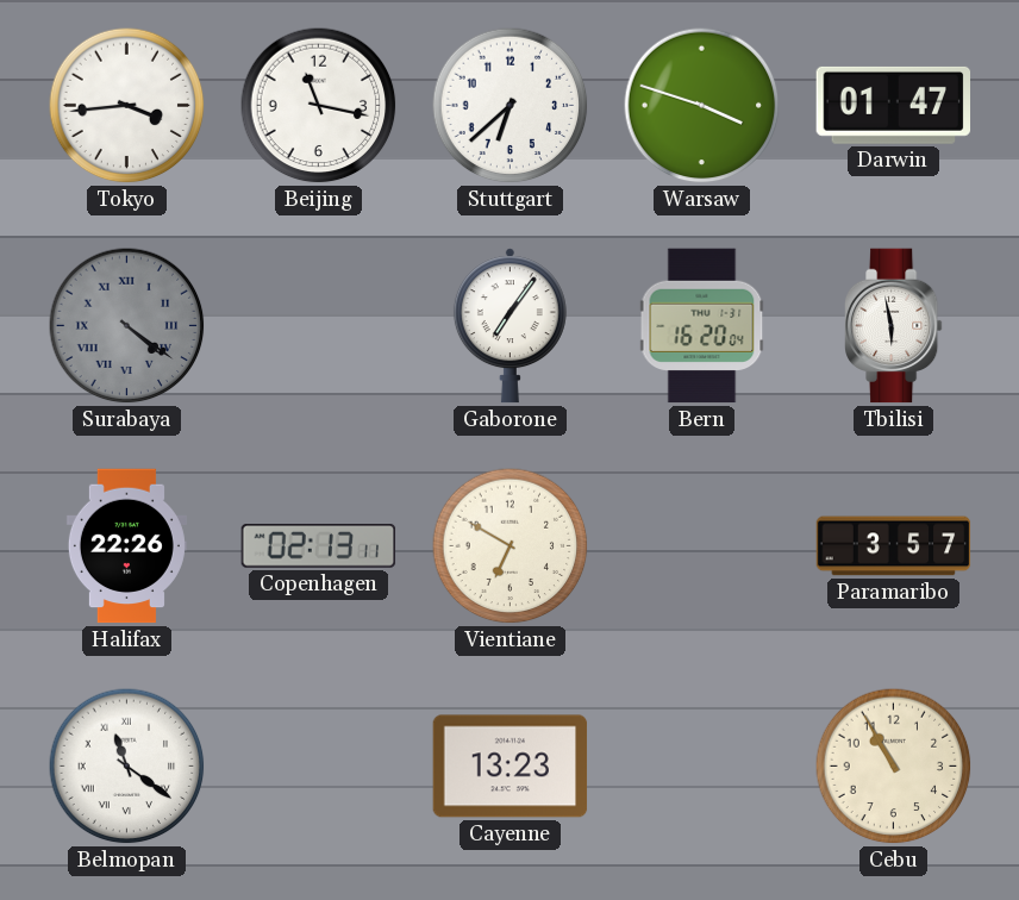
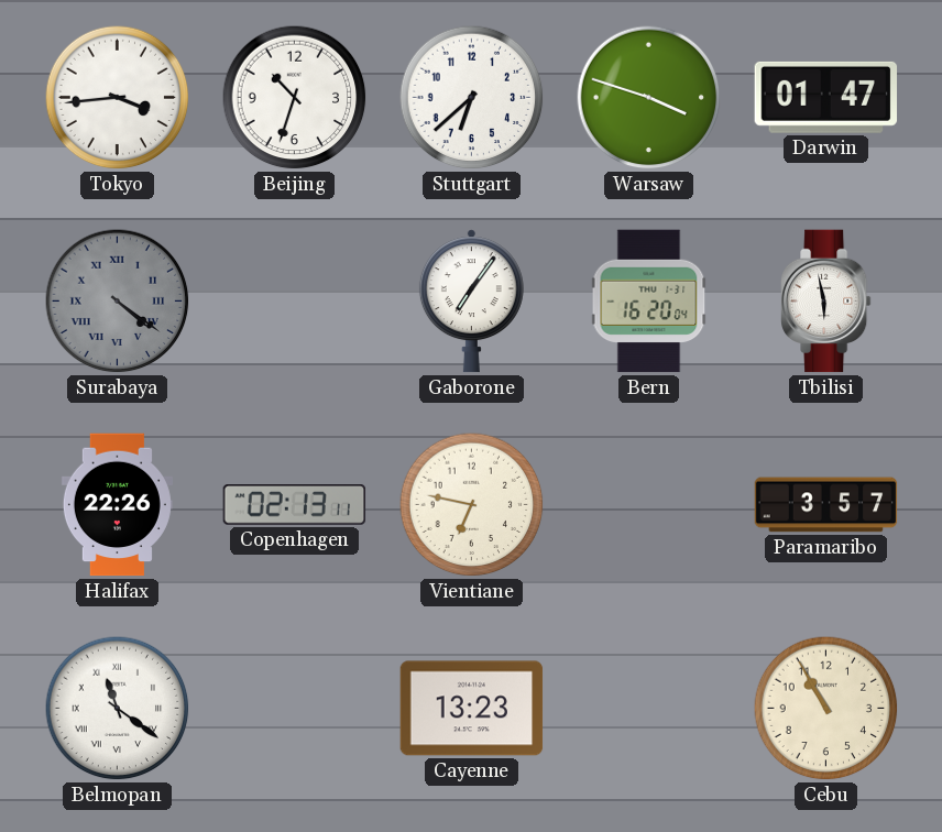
Beijing: 11:17 -> 10:33 (295, 98)
Vientiane: 6:50 -> 6:47 (472, 505)
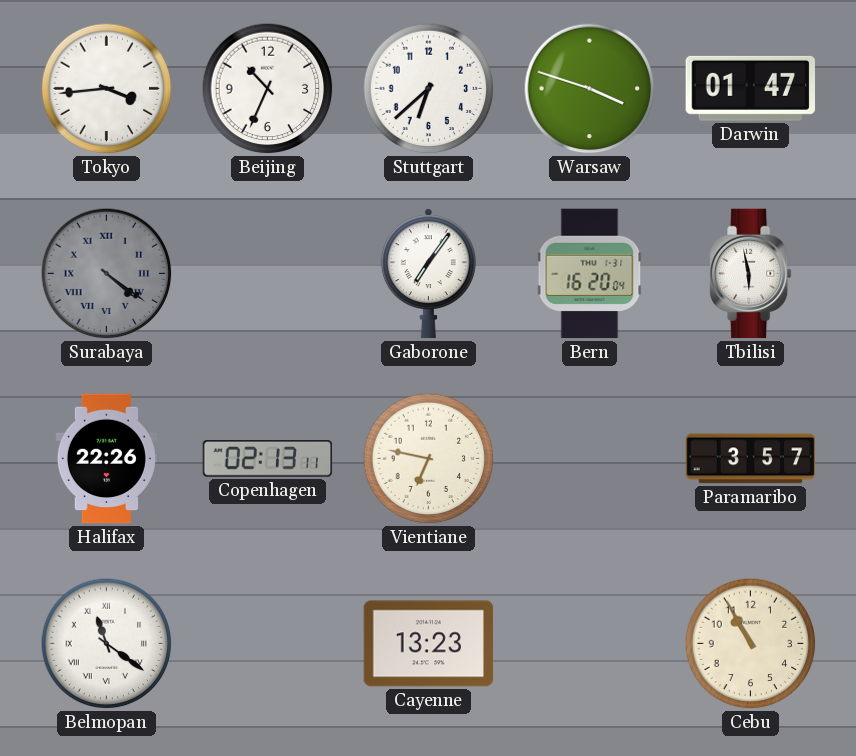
Beijing: 10:33 -> 10:34 (268, 89)
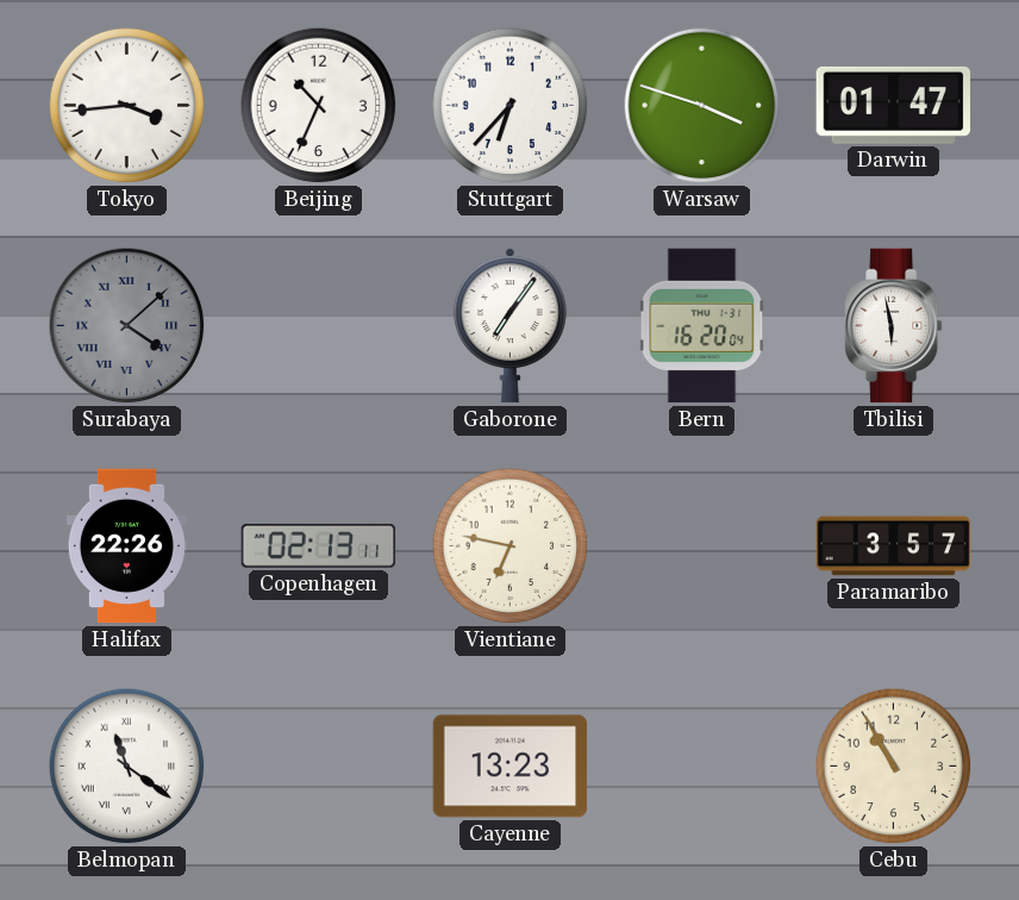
Stuttgart: 6:38 -> 6:37 (511, 106)
Surabaya: 4:21 -> 4:08 (127, 326)
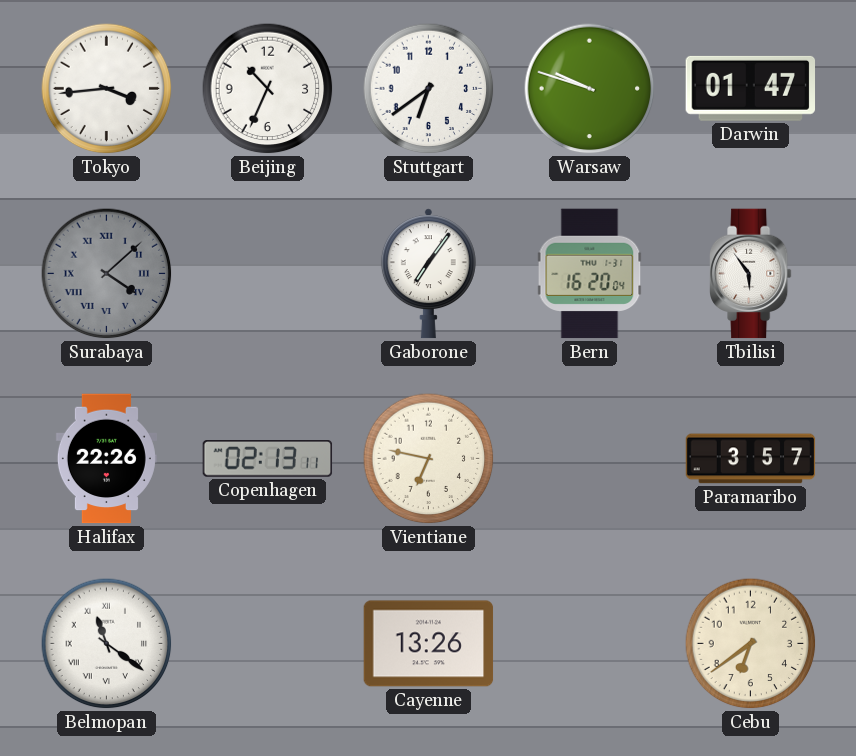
Stuttgart: 6:37 -> 6:39 (429, 89)
Warsaw: 3:48 -> 9:48 (590, 89)
Tbilisi: 5:58 -> 5:54 (751, 274)
Cayenne: 13:23 -> 13:26 (429, 644)
Cebu: 10:55 -> 6:39 (751, 644)
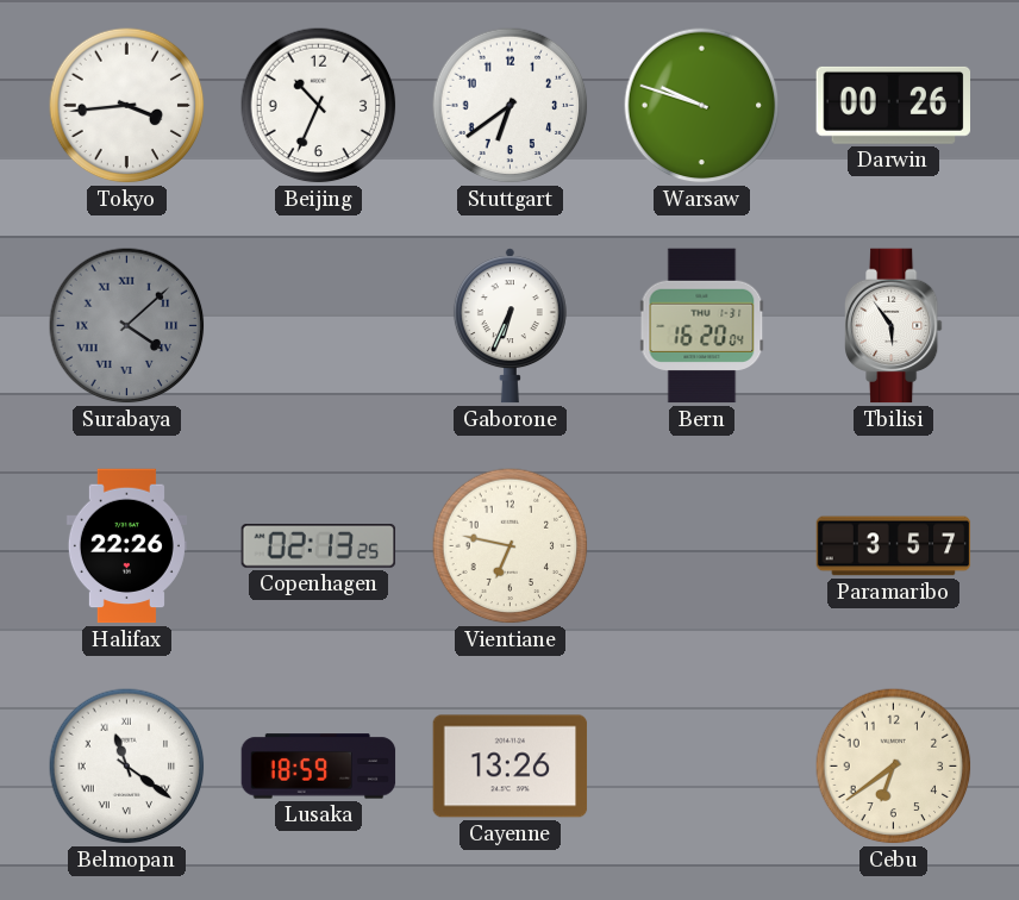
Darwin: 01:47 -> 00:26 (894, 105)
Gaborone: 7:06 -> 6:34 (509, 326)
Copenhagen: 02:13:11 -> 02:13:25 (319, 546)
Lusaka: none -> 18:59 (319, 767)
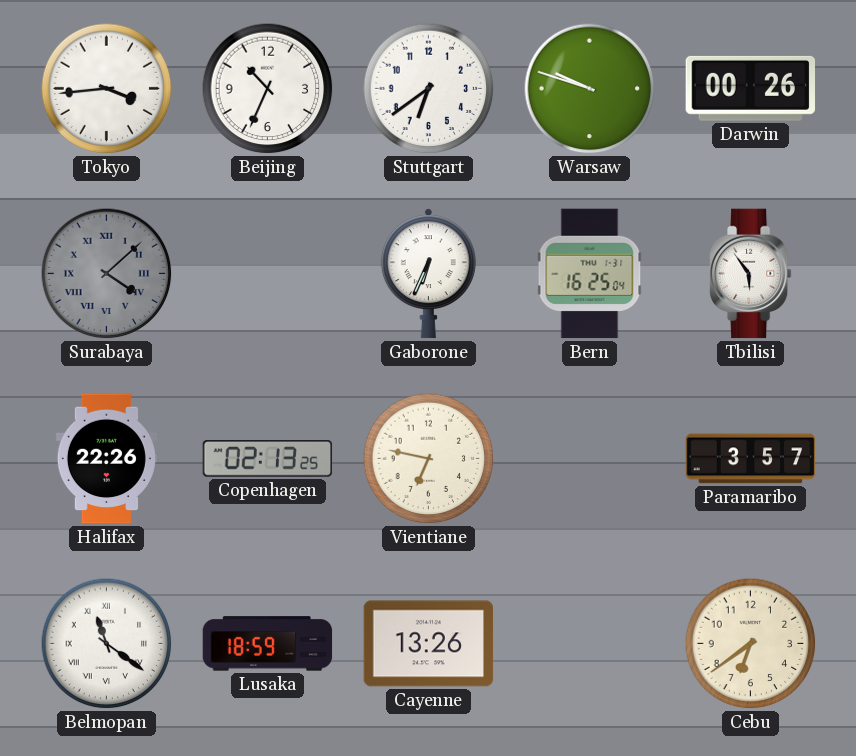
Bern: 16:20 -> 16:25 (590, 274)
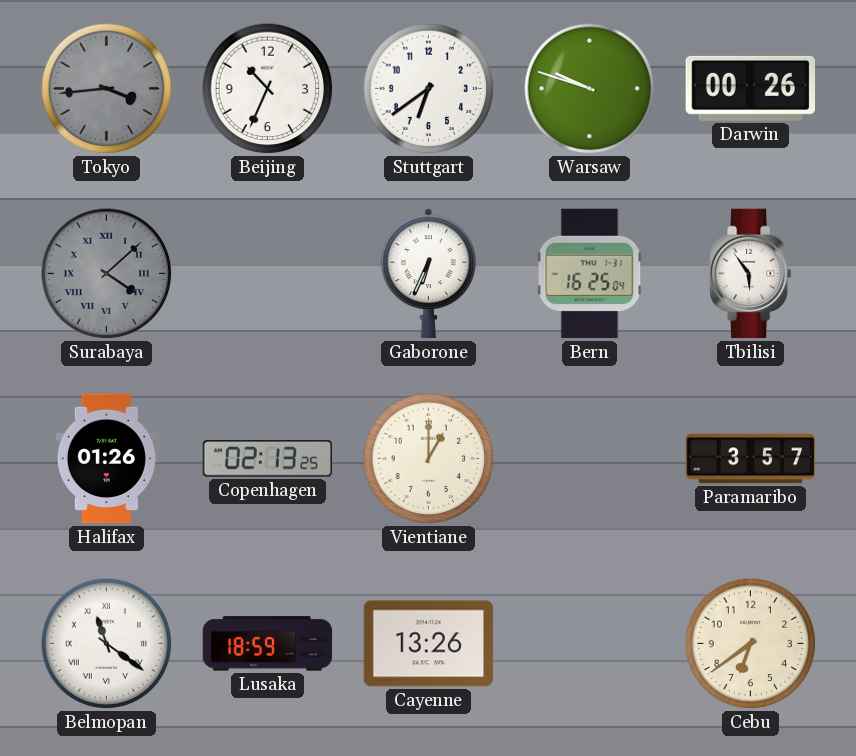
Tokyo dial: white -> grey (107, 89)
Halifax: 22:26 -> 01:26 (106, 459)
Vientiane: 6:47 -> 1:00 (429, 459)
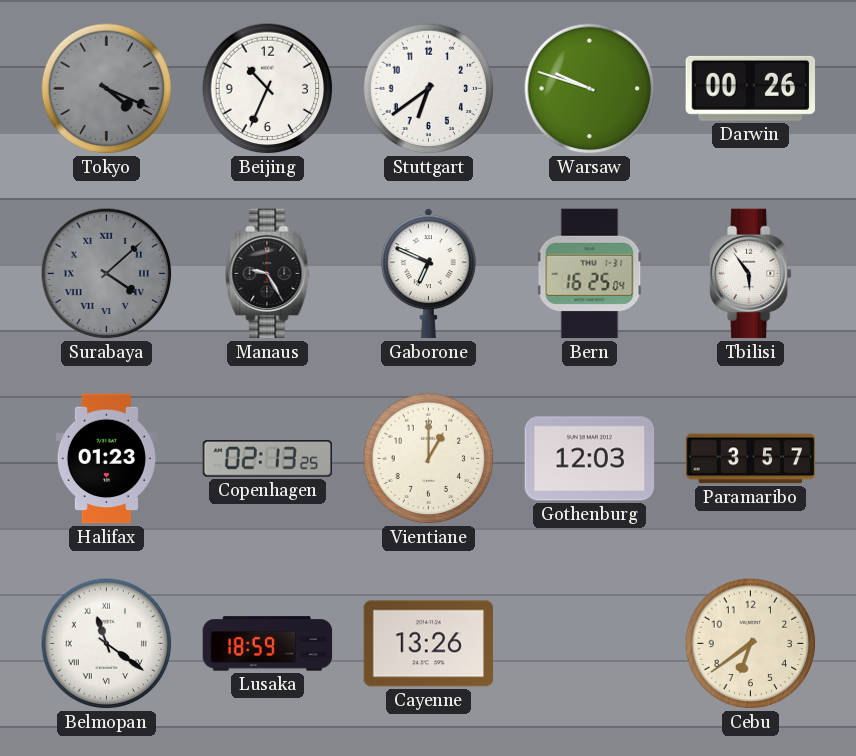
Tokyo: 3:44 -> 4:19 (107, 89)
Manaus: none -> 9:25 (268, 274)
Gaborone: 6:34 -> 6:49 (428, 274)
Halifax: 01:26 -> 01:23 (106, 459)
Gothenburg: none -> 12:03 (590, 459)
